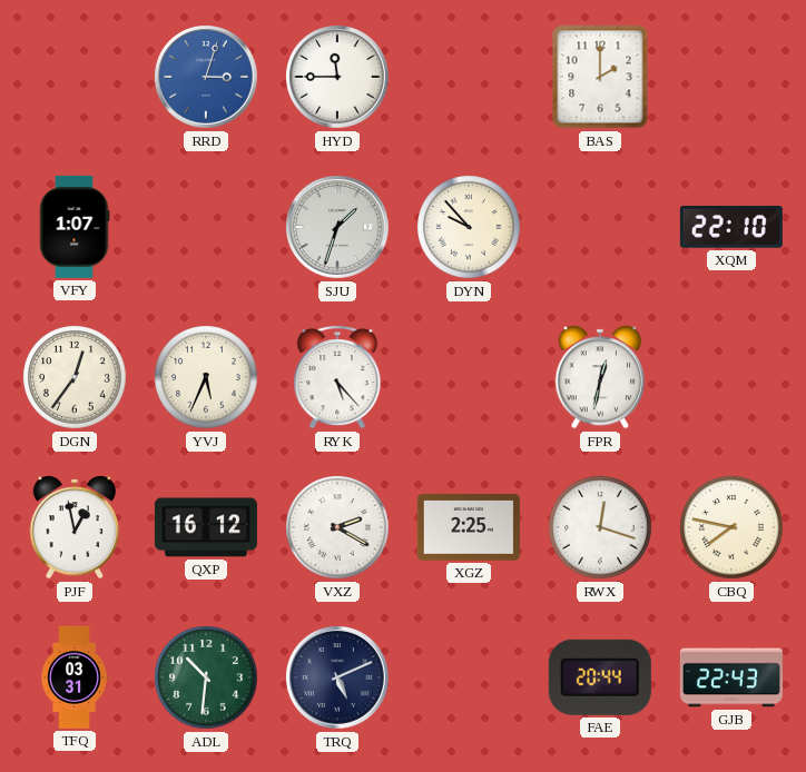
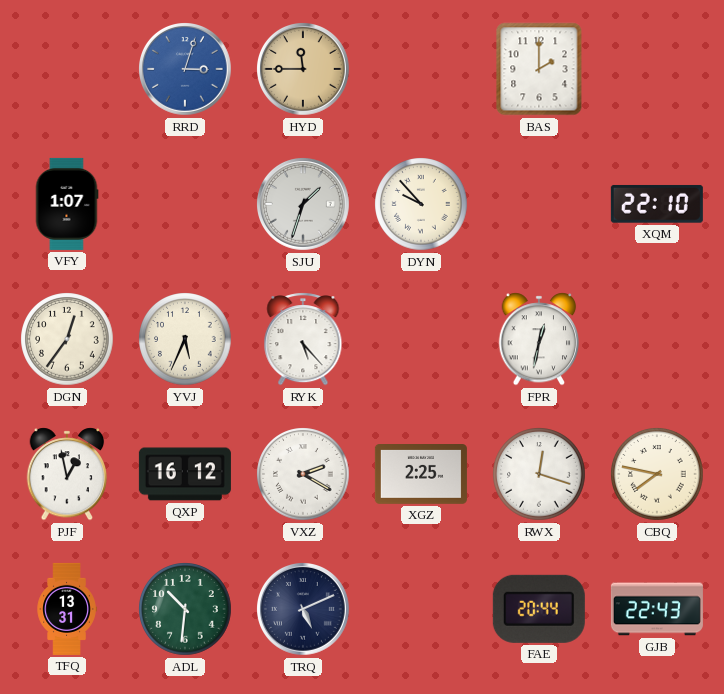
HYD dial: white -> champagne (304, 70)
TFQ: 03:31 -> 13:31 (67, 609)
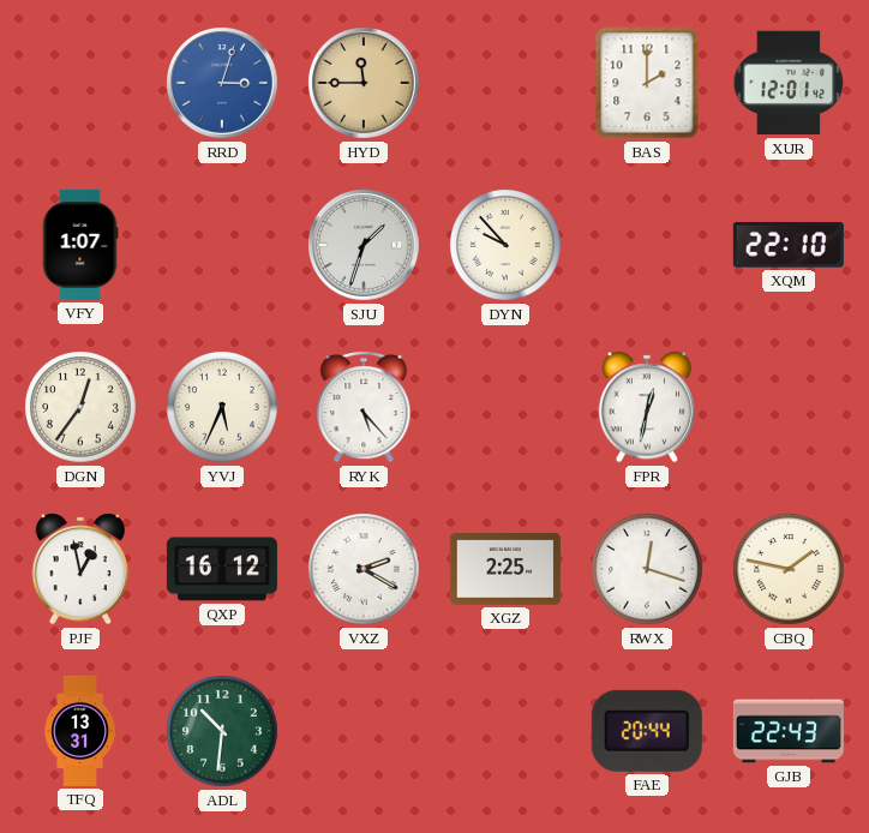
XUR: none -> 12:01 (789, 83)
CBQ: 7:47 -> 1:47 (789, 569)
TRQ: 5:11 -> none (304, 610)
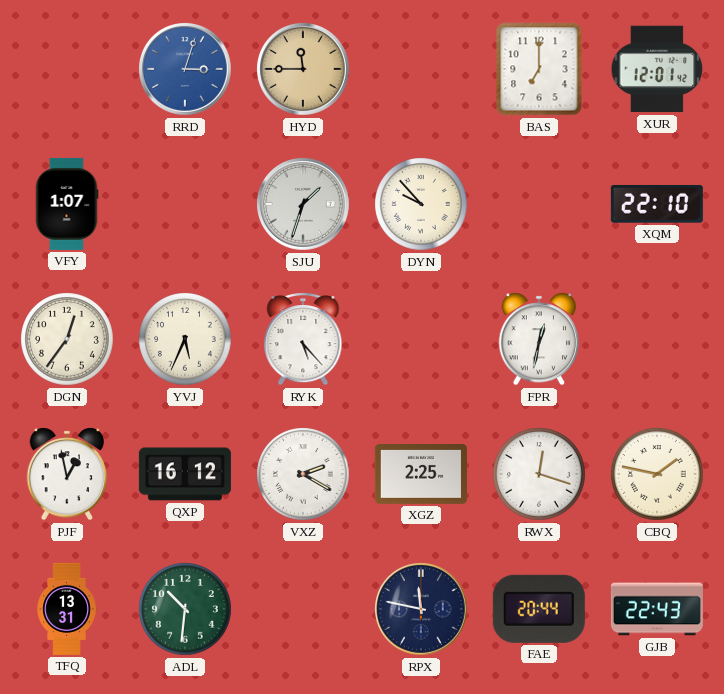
BAS: 2:00 -> 7:00 (539, 69)
RPX: none -> 11:47 (422, 610)
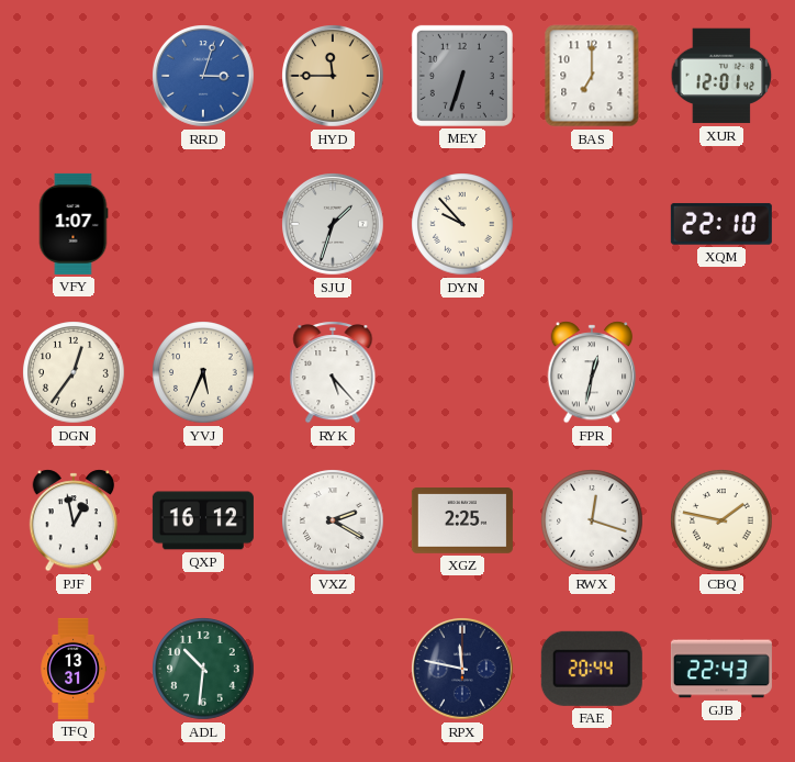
MEY: none -> 6:33 (462, 76)
